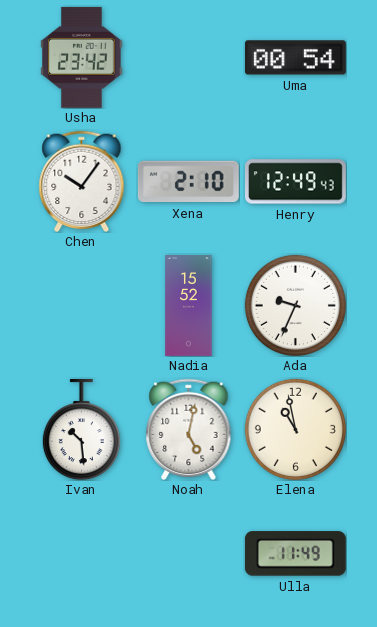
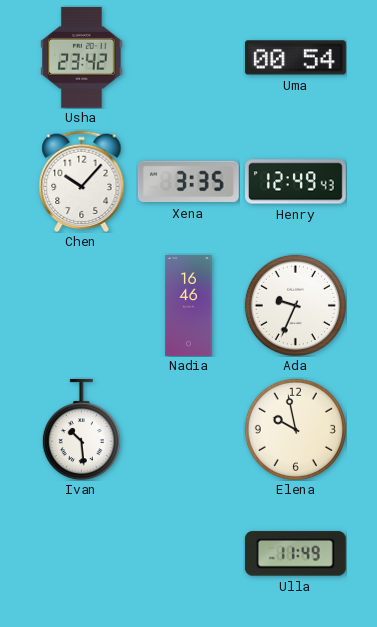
Chen: 10:06 -> 10:07 (82, 181)
Xena: 2:10 -> 3:35 (188, 182)
Nadia: 15:52 -> 16:46 (189, 306)
Noah: 5:02 -> none (189, 429)
Elena: 10:58 -> 9:58 (295, 429)
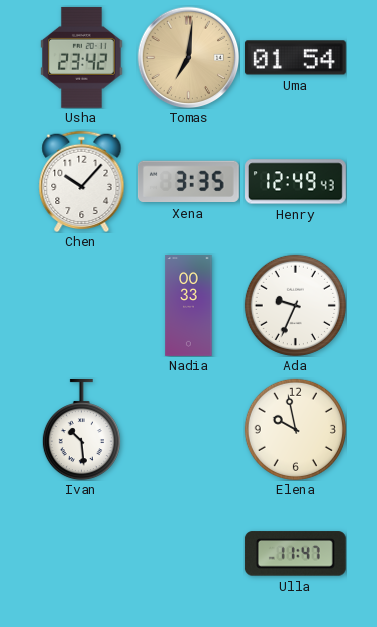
Tomas: none -> 7:01 (188, 57)
Uma: 00:54 -> 01:54 (295, 58)
Nadia: 16:46 -> 00:33 (189, 306)
Ulla: 11:49 -> 11:47 (295, 554)
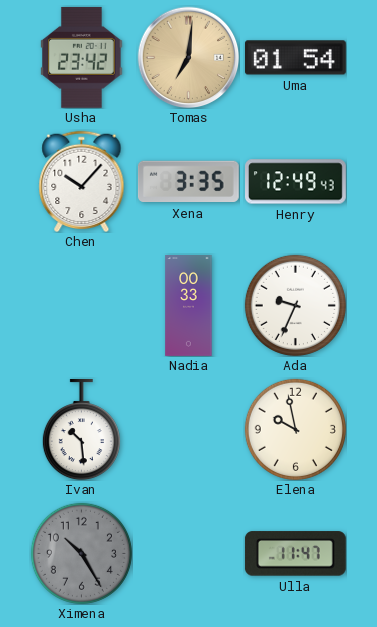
Ximena: none -> 10:25 (81, 553)
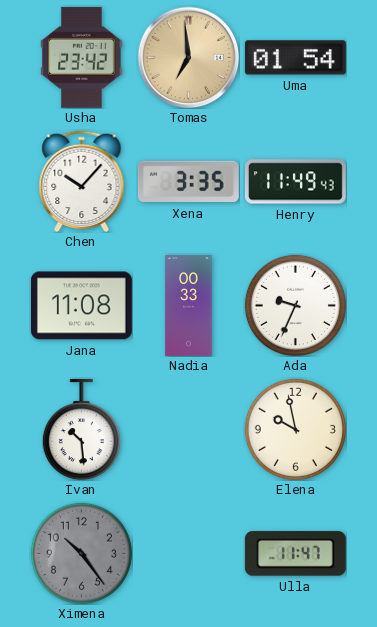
Tomas: 7:01 -> 6:59 (188, 57)
Henry: 12:49 -> 11:49 (296, 182)
Jana: none -> 11:08 (81, 306)
Ximena: 10:25 -> 10:24 (81, 553)
